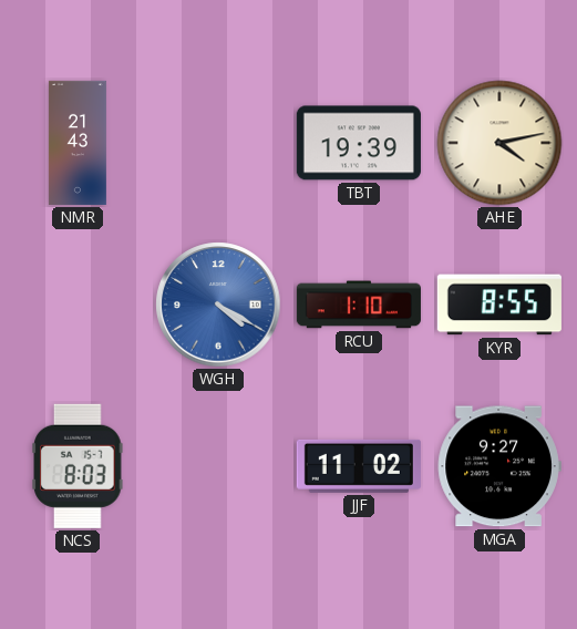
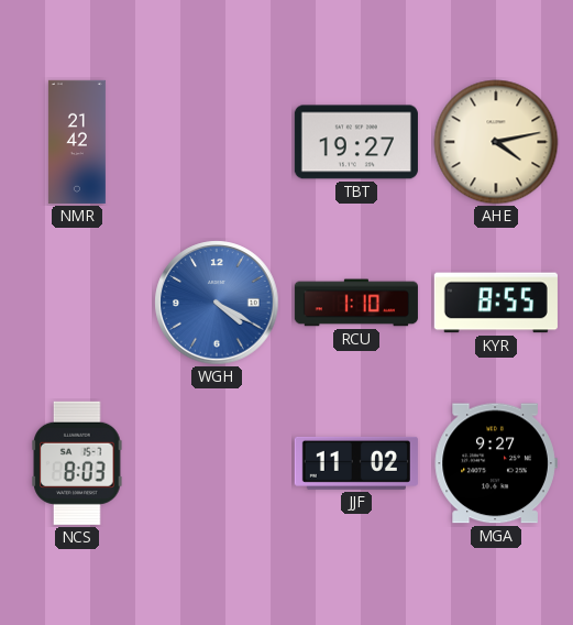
NMR: 21:43 -> 21:42 (77, 142)
TBT: 19:39 -> 19:27 (356, 142)
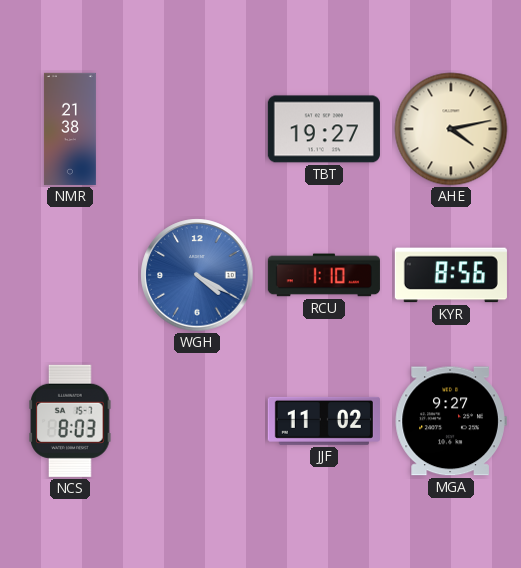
NMR: 21:42 -> 21:38 (70, 129)
KYR: 8:55 -> 8:56 (451, 275)
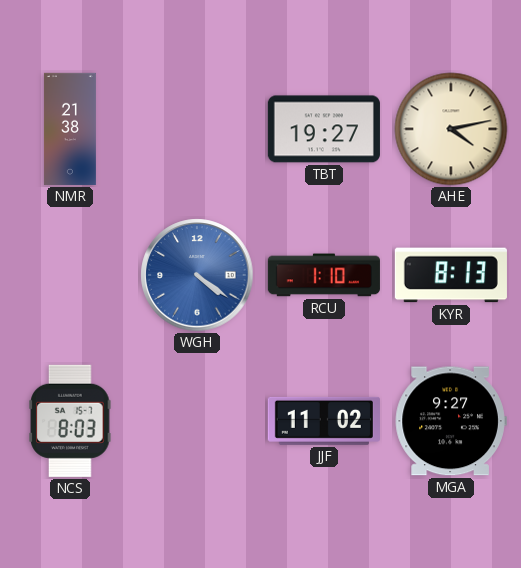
WGH: 4:20 -> 4:21 (197, 275)
KYR: 8:56 -> 8:13 (451, 275)
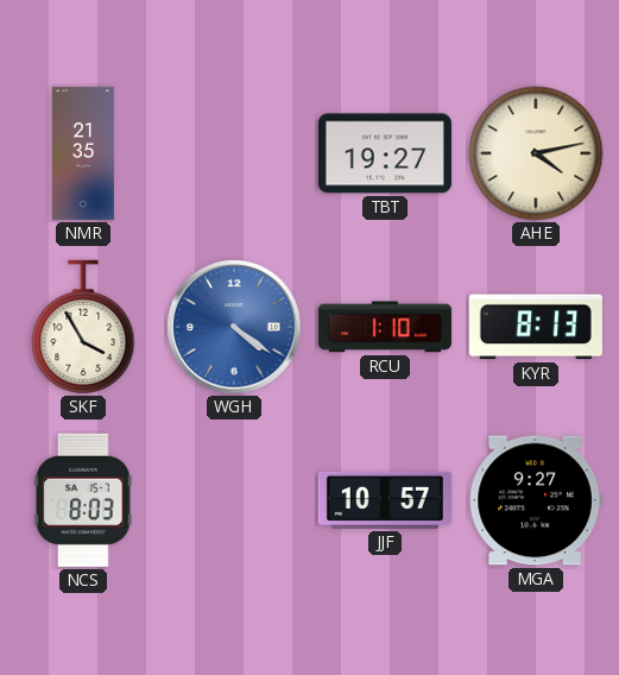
NMR: 21:38 -> 21:35 (83, 153)
SKF: none -> 3:55 (83, 327)
JJF: 11:02 -> 10:57 (385, 500)
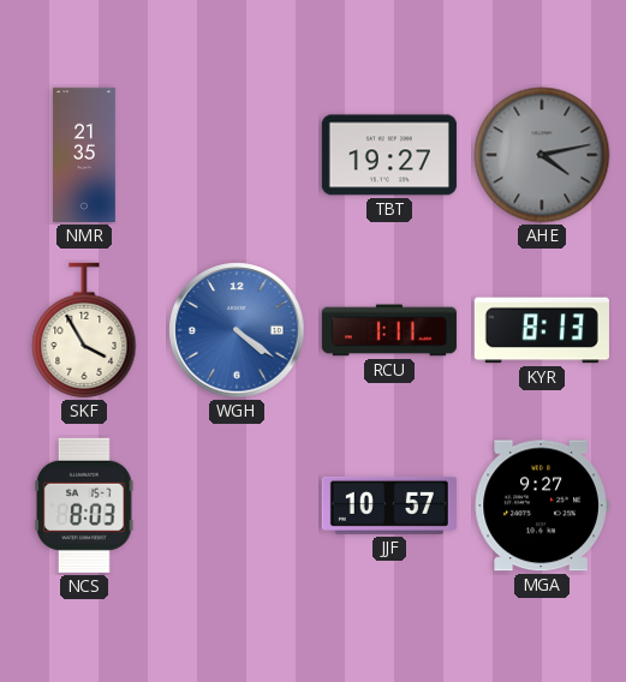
AHE dial: cream -> grey (542, 155)
RCU: 1:10 -> 1:11 (389, 330)
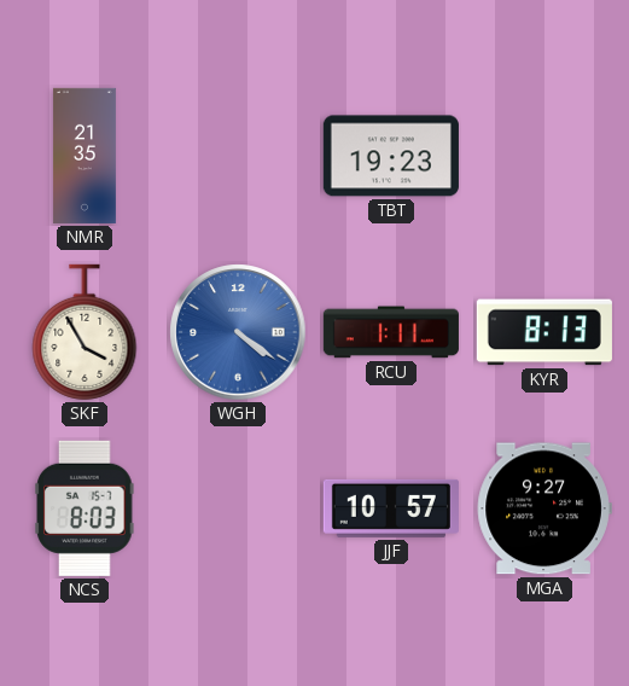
TBT: 19:27 -> 19:23 (391, 156)
AHE: 4:13 -> none (542, 155)
